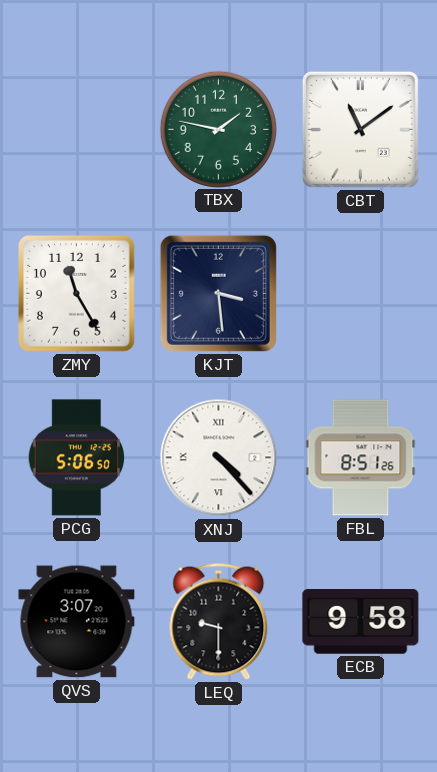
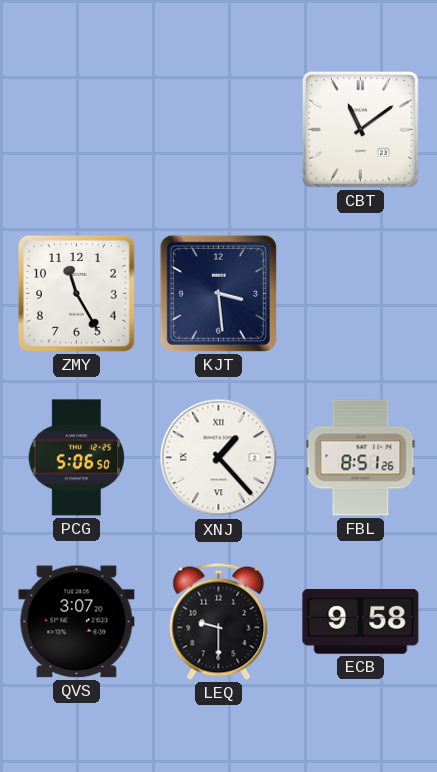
TBX: 1:47 -> none (218, 129)
XNJ: 4:23 -> 1:23 (219, 458)
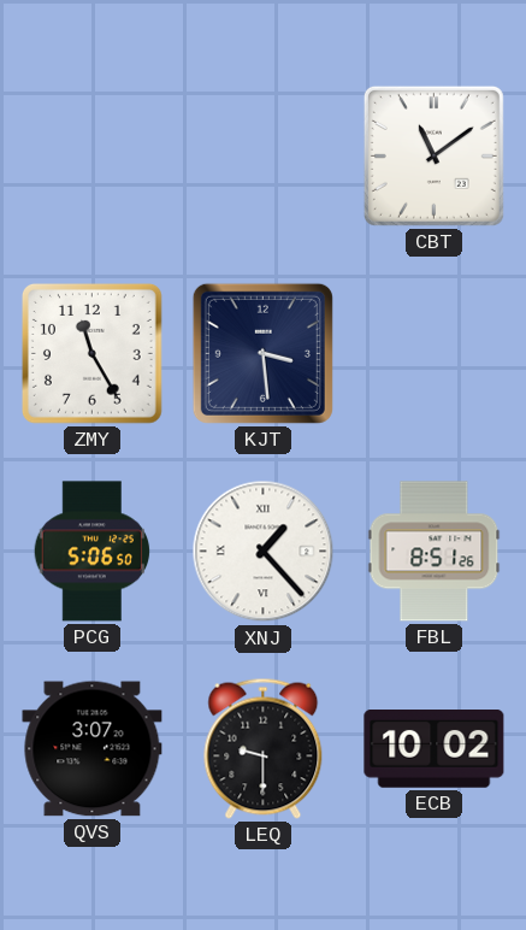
ECB: 9:58 -> 10:02 (435, 749)
